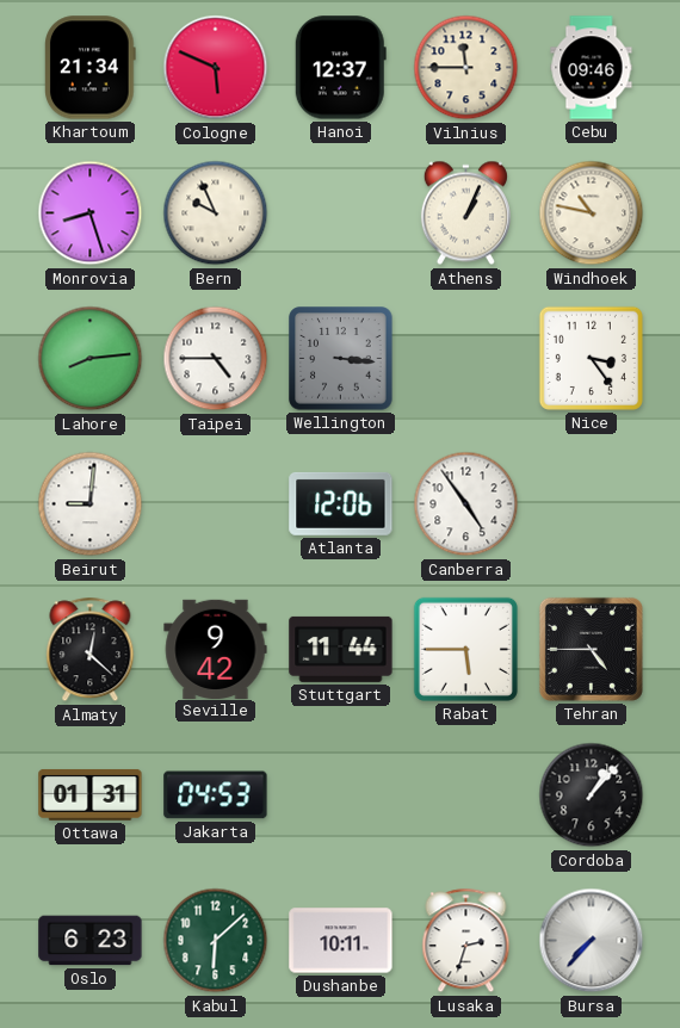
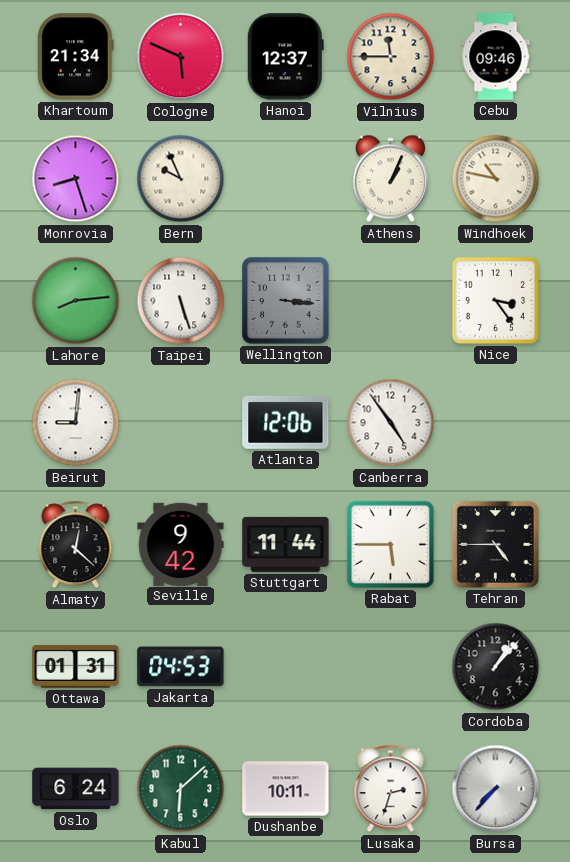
Taipei: 4:45 -> 5:27 (181, 301)
Oslo: 6:23 -> 6:24 (76, 789)
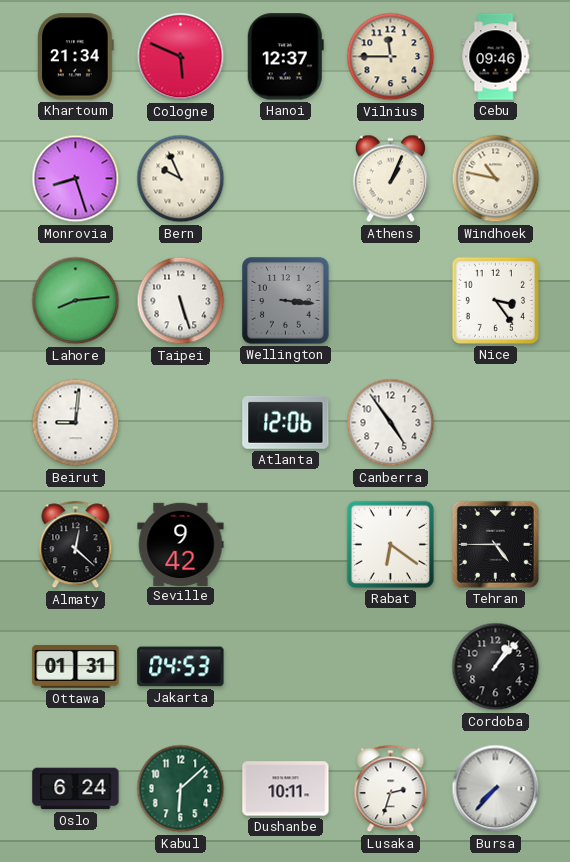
Stuttgart: 11:44 -> none (286, 544)
Rabat: 5:45 -> 6:21 (390, 544)
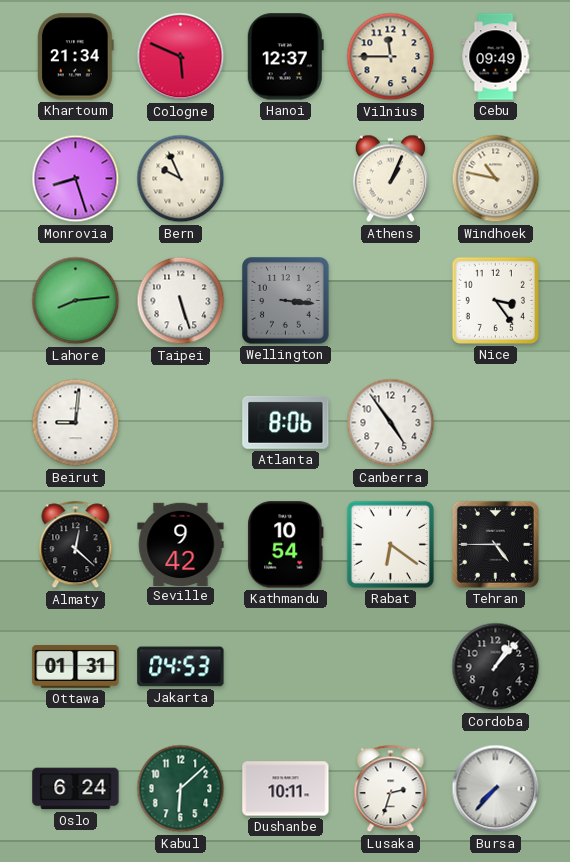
Cebu: 09:46 -> 09:49 (496, 57)
Atlanta: 12:06 -> 8:06 (286, 422)
Kathmandu: none -> 10:54 (286, 545)
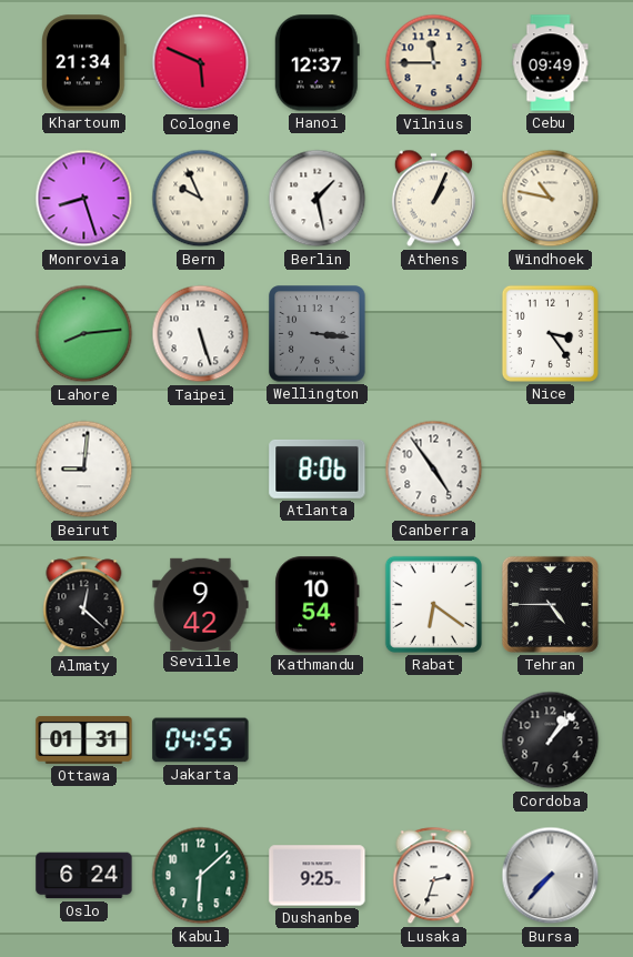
Berlin: none -> 1:28 (318, 199)
Jakarta: 04:53 -> 04:55 (201, 741)
Dushanbe: 10:11 -> 9:25 (318, 876)
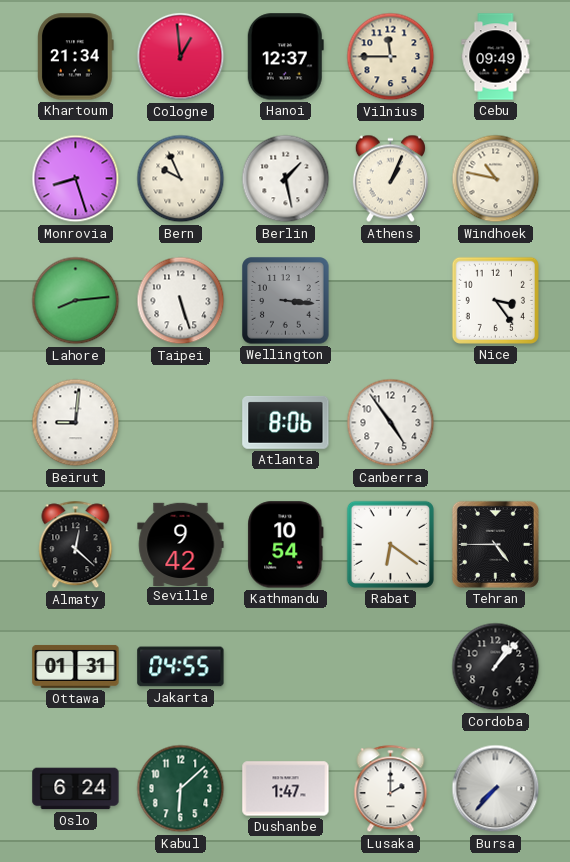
Cologne: 5:49 -> 12:59 (181, 57)
Dushanbe: 9:25 -> 1:47 (286, 789)
Lusaka: 2:33 -> 2:00 (391, 789)
